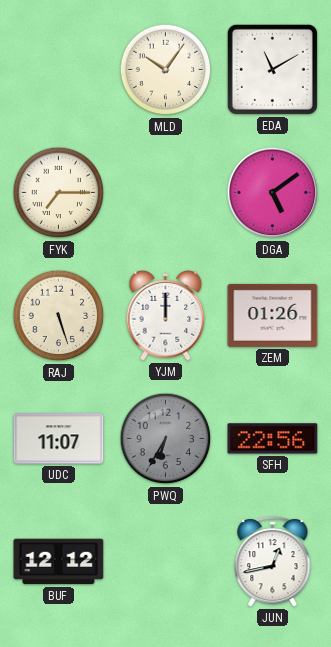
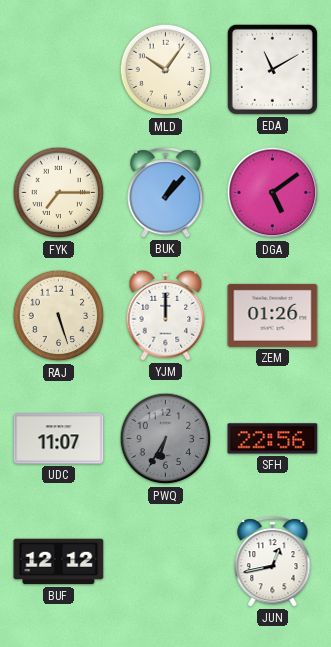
BUK: none -> 1:07 (166, 193)
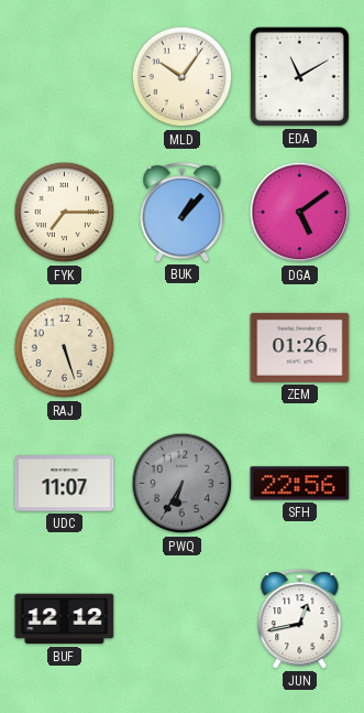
YJM: 12:00 -> none (166, 316)
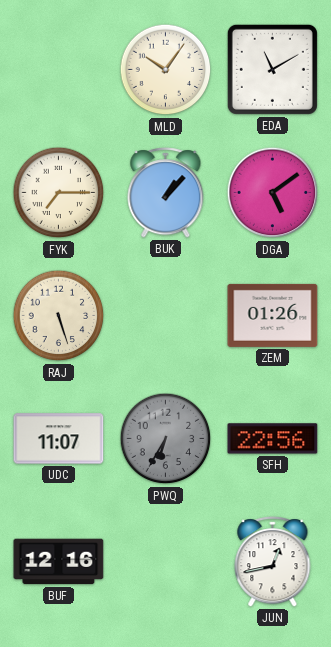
BUF: 12:12 -> 12:16 (59, 562)
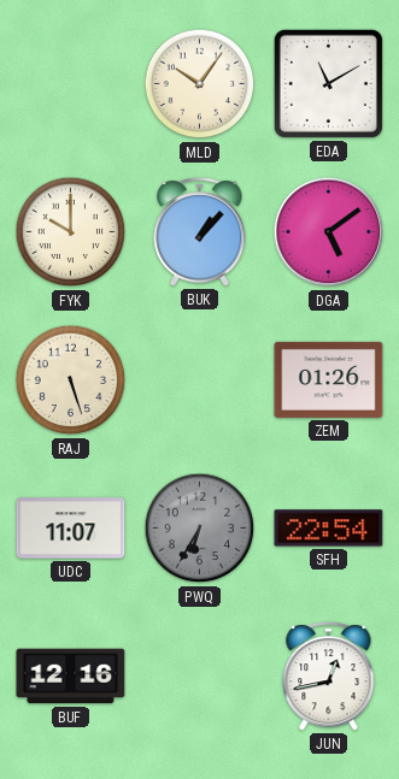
FYK: 7:15 -> 10:00 (71, 232)
SFH: 22:56 -> 22:54 (329, 529)
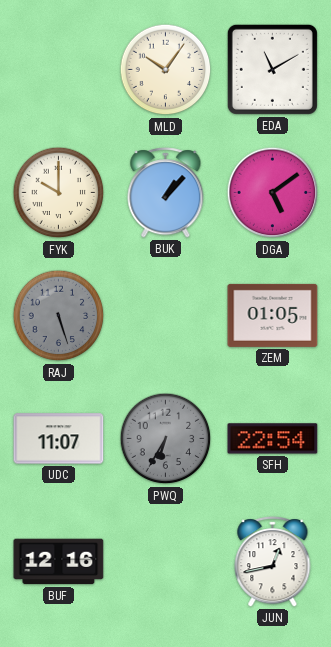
RAJ dial: cream -> grey (59, 316)
ZEM: 01:26 -> 01:05 (273, 315)
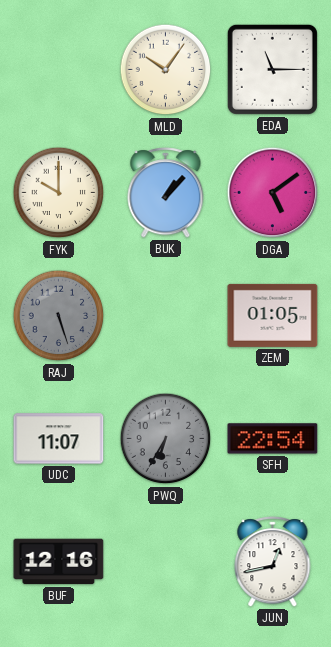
EDA: 11:10 -> 11:15 (272, 69)
